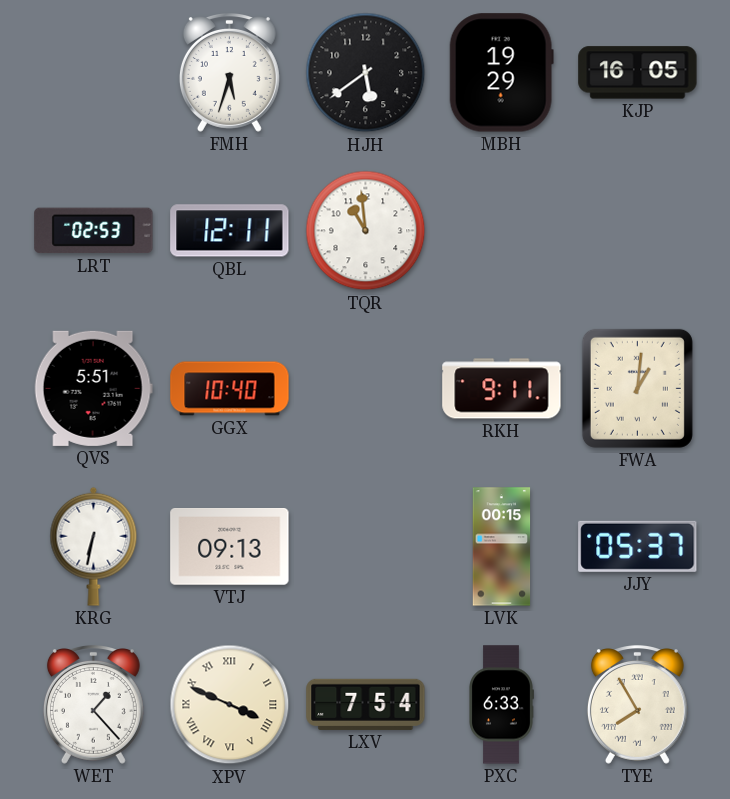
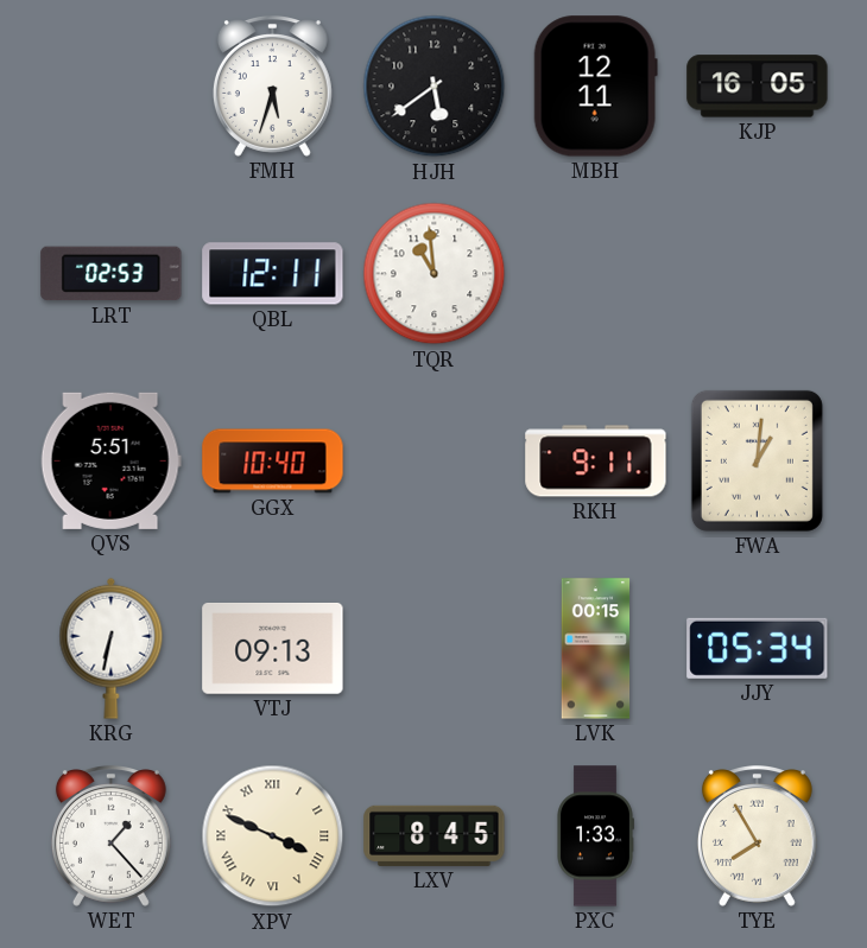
MBH: 19:29 -> 12:11 (595, 87)
JJY: 05:37 -> 05:34 (758, 648)
LXV: 7:54 -> 8:45 (435, 835)
PXC: 6:33 -> 1:33 (596, 836)
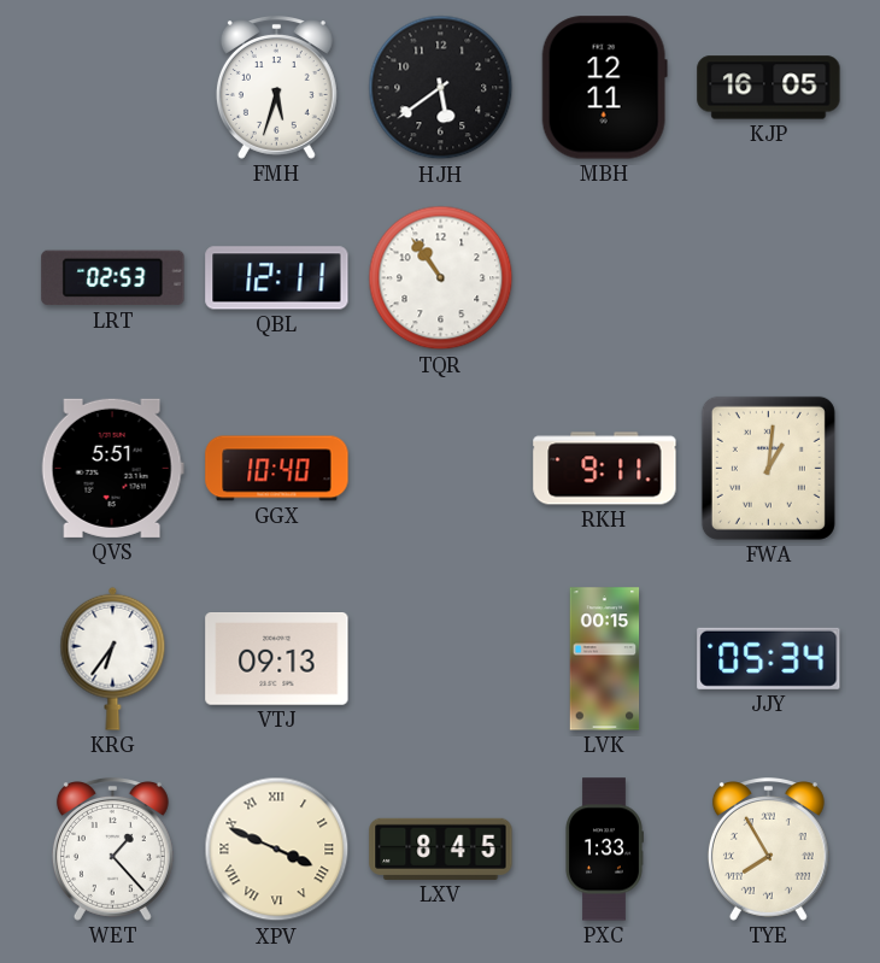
TQR: 10:59 -> 10:54 (441, 278)
KRG: 6:32 -> 6:36 (113, 658)
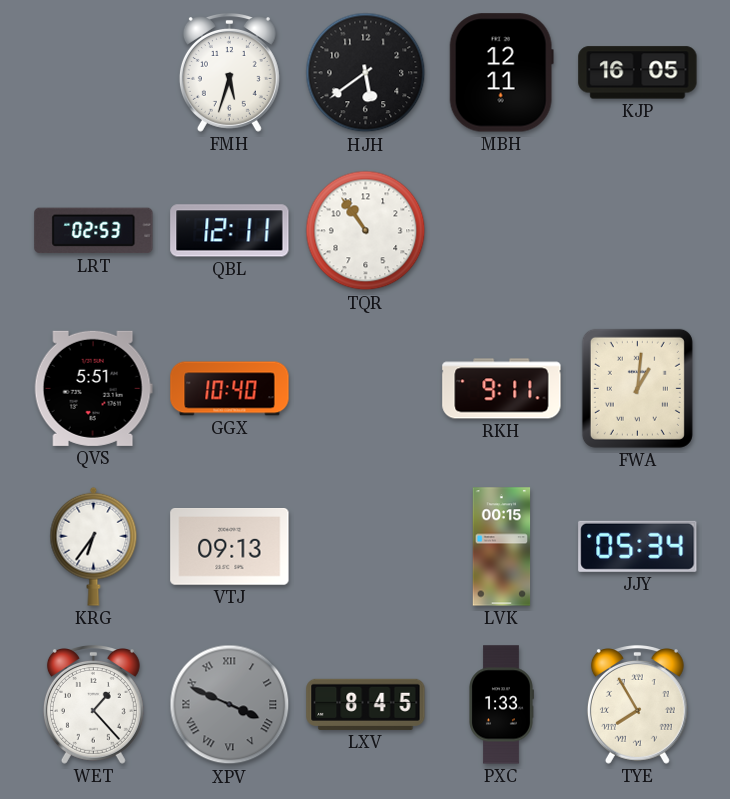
XPV dial: cream -> grey (230, 705)
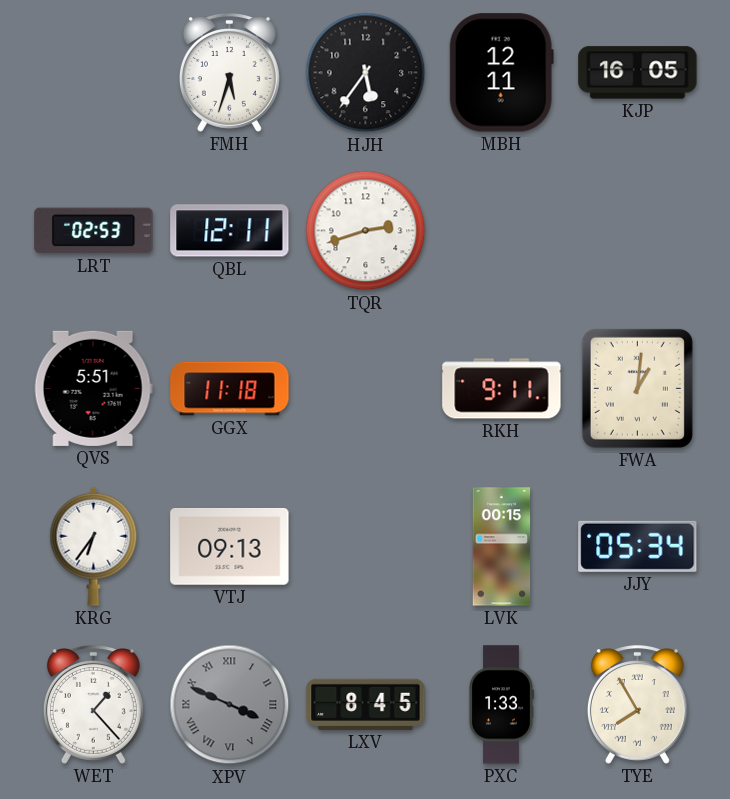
HJH: 5:39 -> 5:36 (366, 73)
TQR: 10:54 -> 2:42 (366, 231)
GGX: 10:40 -> 11:18 (230, 389)
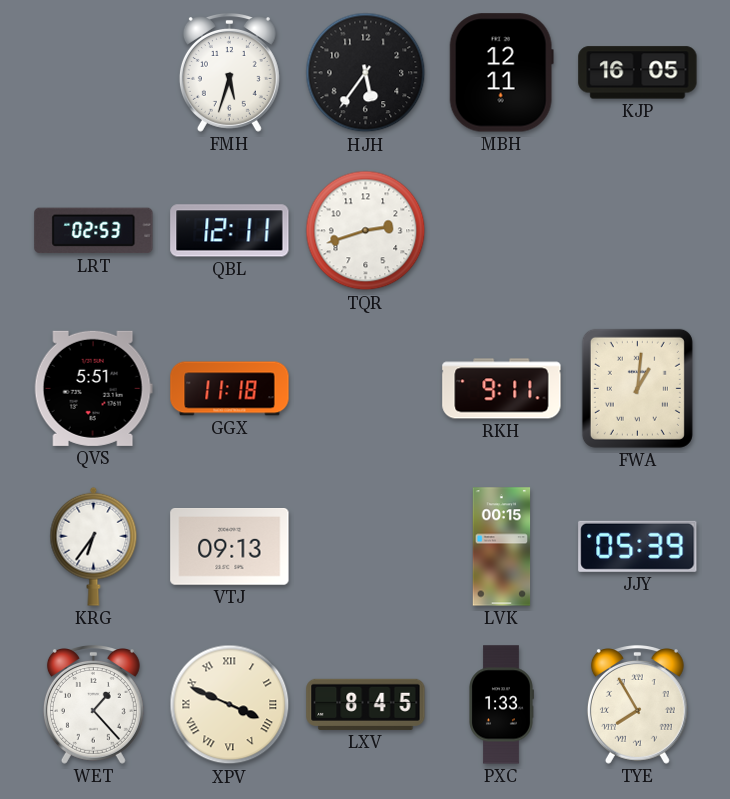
JJY: 05:34 -> 05:39 (638, 546)
XPV dial: grey -> cream (230, 705)
